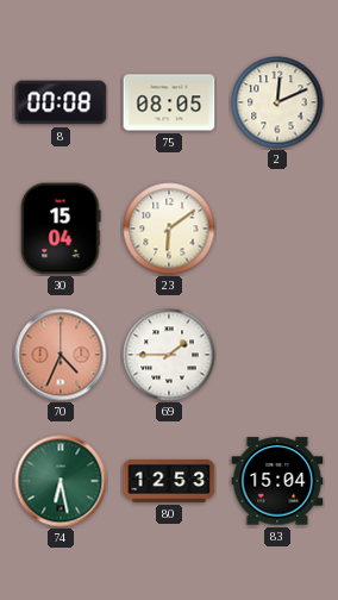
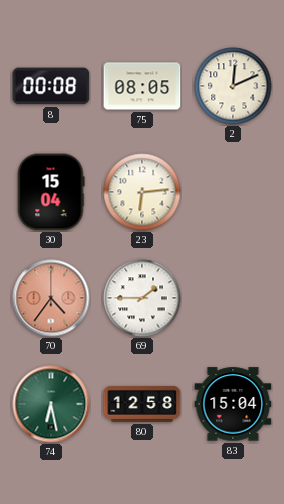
23: 6:09 -> 6:14 (142, 192)
70: 4:34 -> 4:36 (51, 298)
80: 12:53 -> 12:58 (142, 404)
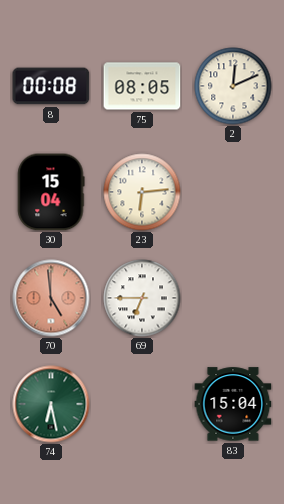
70: 4:36 -> 4:59 (51, 298)
69: 1:45 -> 6:45 (142, 298)
80: 12:58 -> none (142, 404)
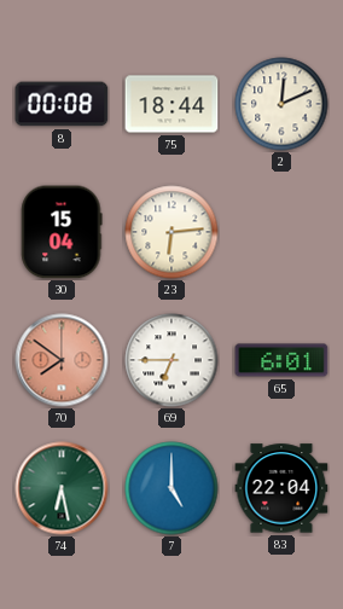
75: 08:05 -> 18:44 (171, 104)
70: 4:59 -> 7:51 (62, 360)
65: none -> 6:01 (281, 360)
7: none -> 5:00 (171, 488)
83: 15:04 -> 22:04 (281, 488)
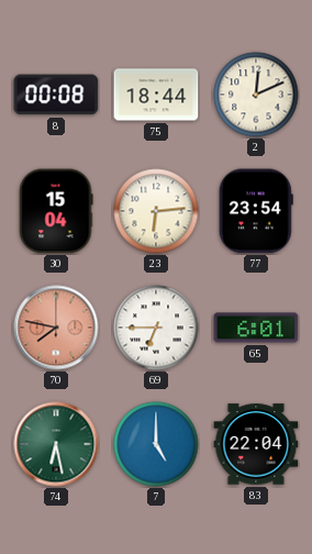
77: none -> 23:54 (256, 211)
70: 7:51 -> 7:47 (56, 328)
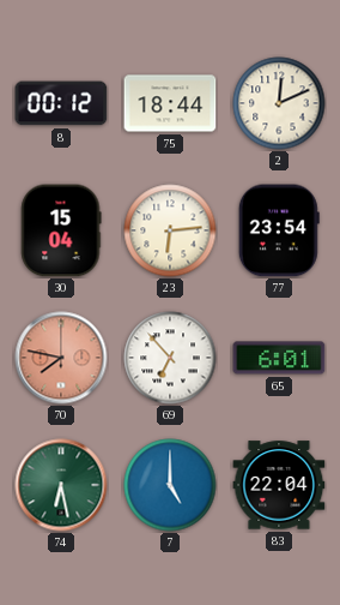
8: 00:08 -> 00:12 (61, 103)
69: 6:45 -> 6:53 (170, 358)
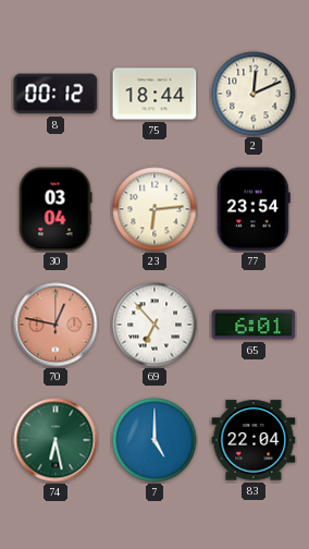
30: 15:04 -> 03:04 (55, 209)
70: 7:47 -> 12:47 (55, 325)
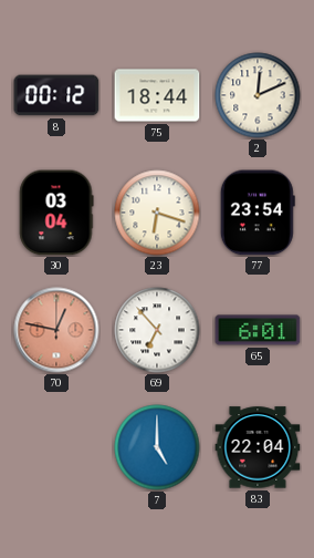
23: 6:14 -> 6:18 (157, 213)
74: 6:28 -> none (55, 440)
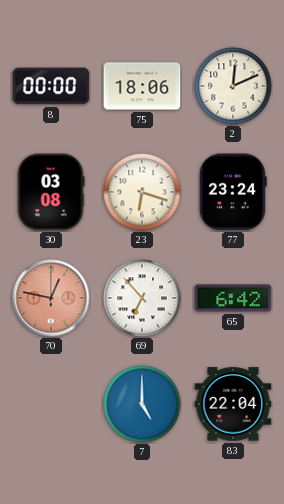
8: 00:12 -> 00:00 (51, 86)
75: 18:44 -> 18:06 (142, 86)
30: 03:04 -> 03:08 (51, 192)
77: 23:54 -> 23:24 (233, 192)
65: 6:01 -> 6:42 (233, 298)
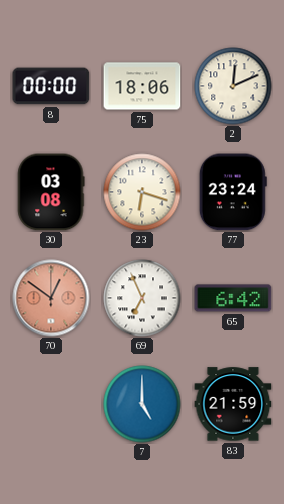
70: 12:47 -> 12:51 (51, 298)
69: 6:53 -> 6:56 (142, 298)
83: 22:04 -> 21:59 (233, 404)
